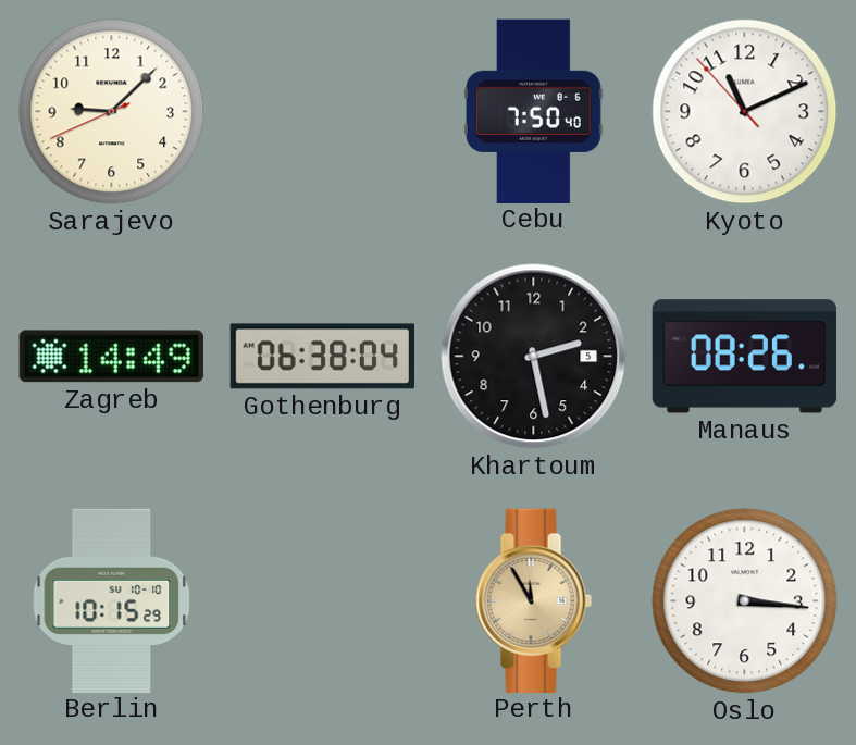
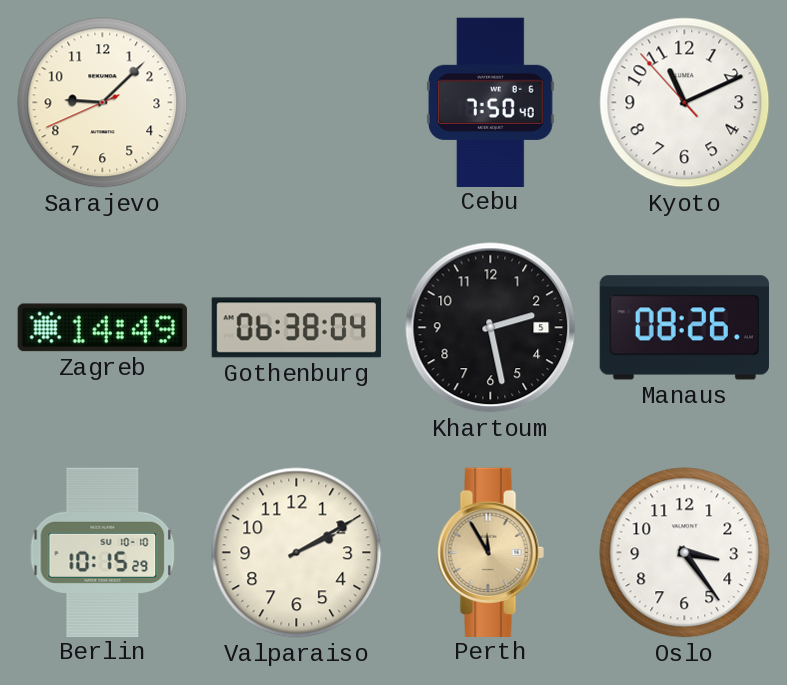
Valparaiso: none -> 2:10 (297, 553)
Oslo: 3:16 -> 3:24 (685, 553)
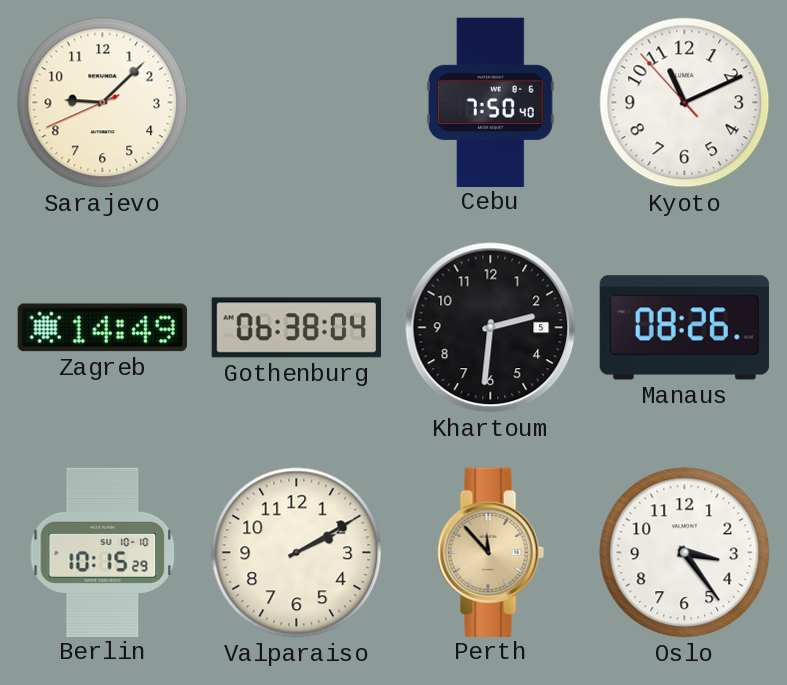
Khartoum: 2:28 -> 2:31 (491, 328)
Perth: 11:55 -> 11:53 (490, 552)
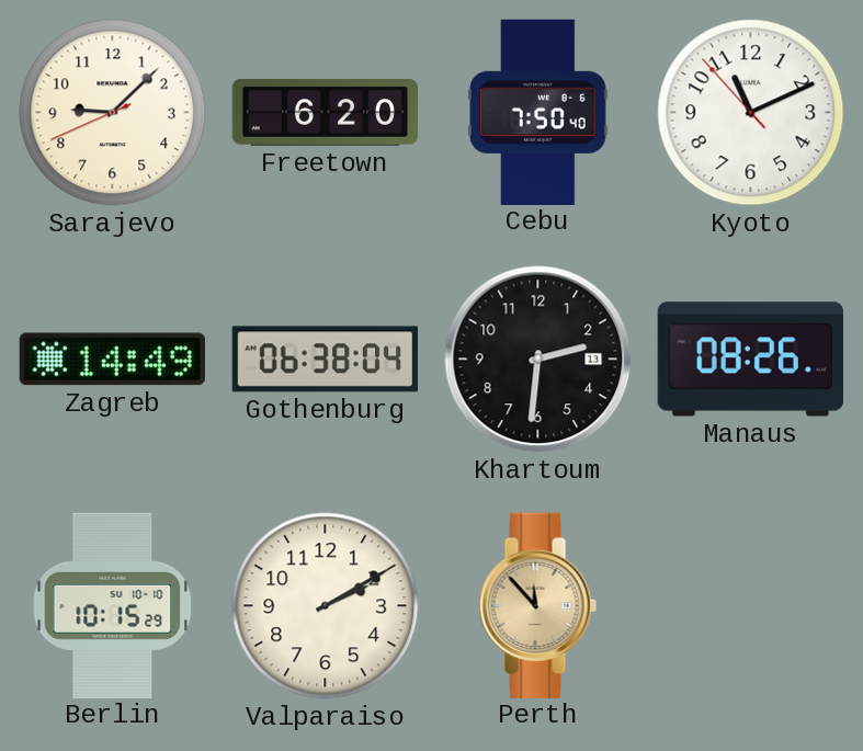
Freetown: none -> 6:20 (326, 113)
Khartoum date: 5 -> 13 (538, 360)
Oslo: 3:24 -> none (685, 553)
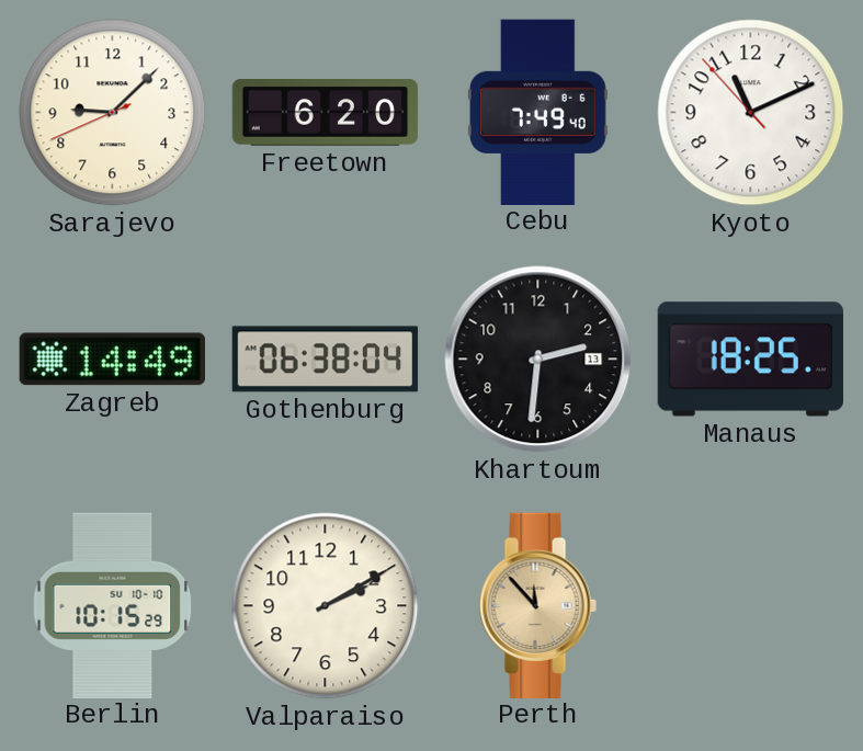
Cebu: 7:50 -> 7:49 (537, 112)
Manaus: 08:26 -> 18:25 (750, 360)
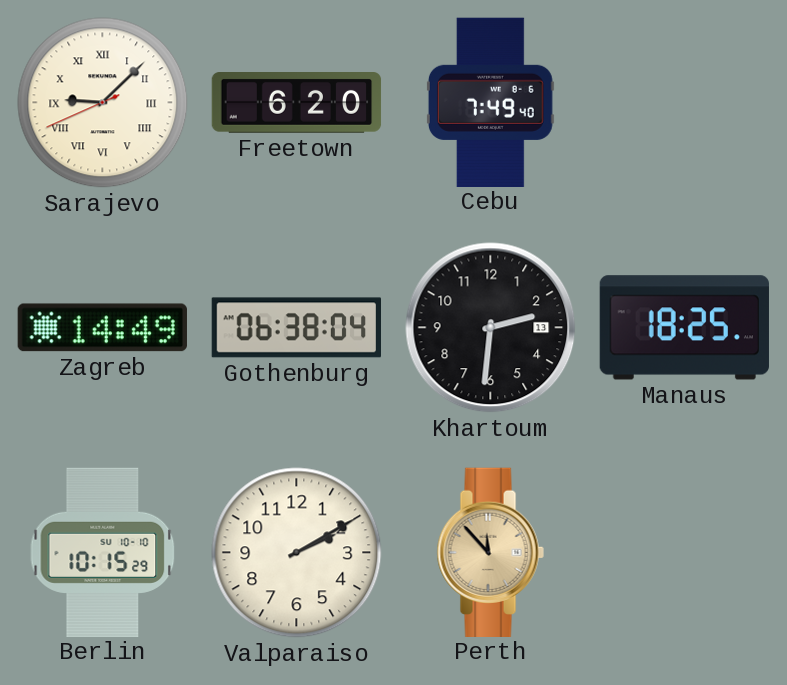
Sarajevo numerals: Arabic -> Roman (103, 103)
Kyoto: 11:10 -> none (751, 113)
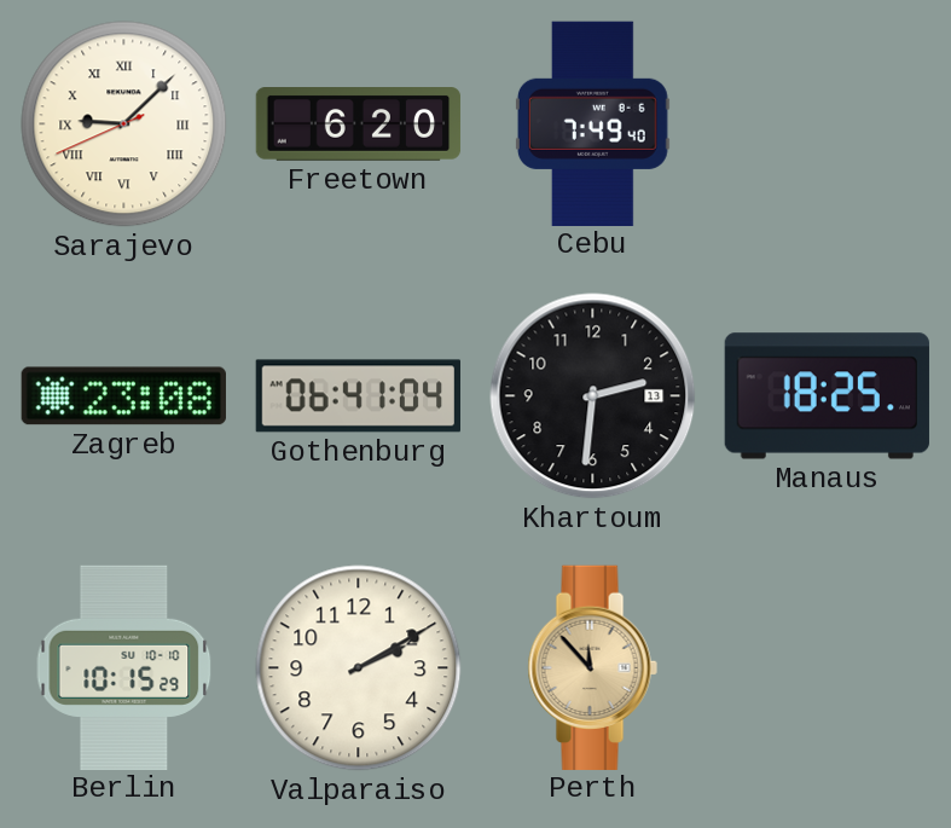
Zagreb: 14:49 -> 23:08 (123, 396)
Gothenburg: 06:38 -> 06:41 (358, 396)
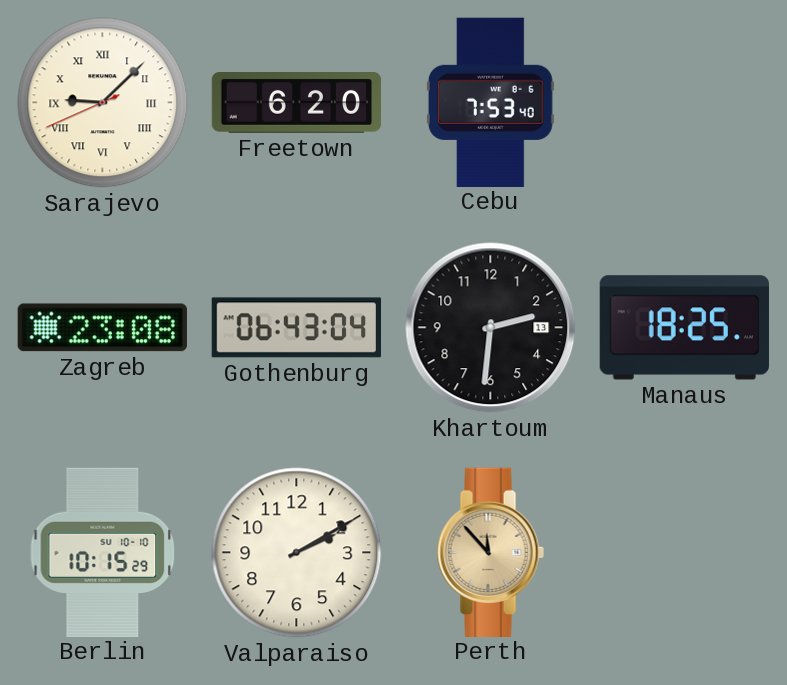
Cebu: 7:49 -> 7:53 (490, 102)
Gothenburg: 06:41 -> 06:43 (296, 328)
